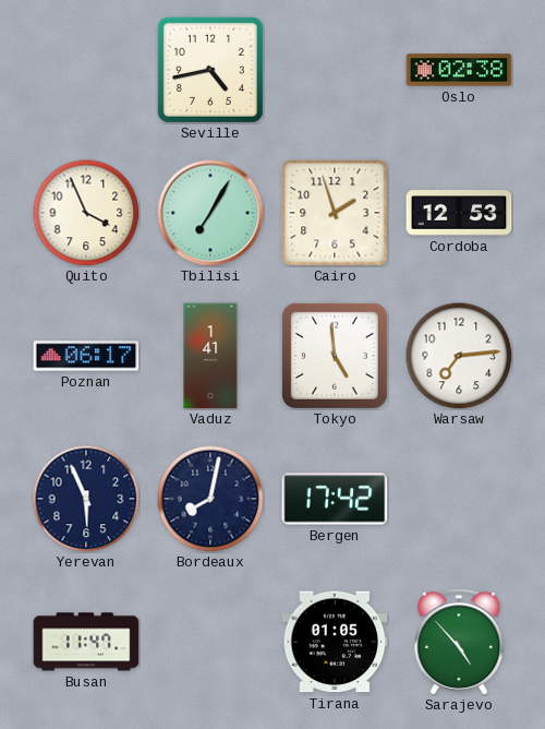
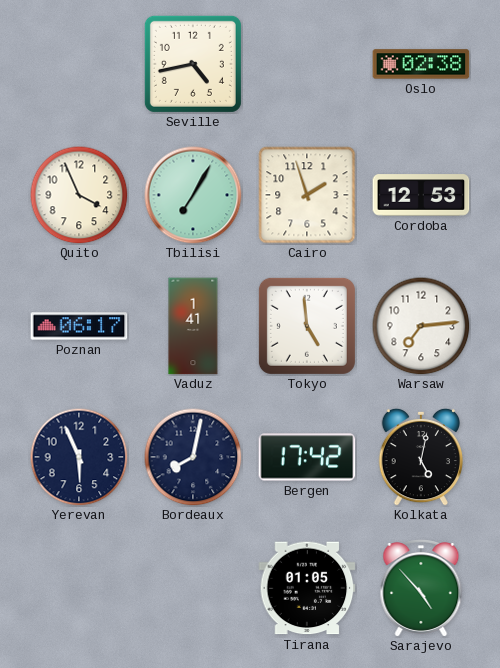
Kolkata: none -> 5:02 (420, 457)
Busan: 11:47 -> none (86, 642)
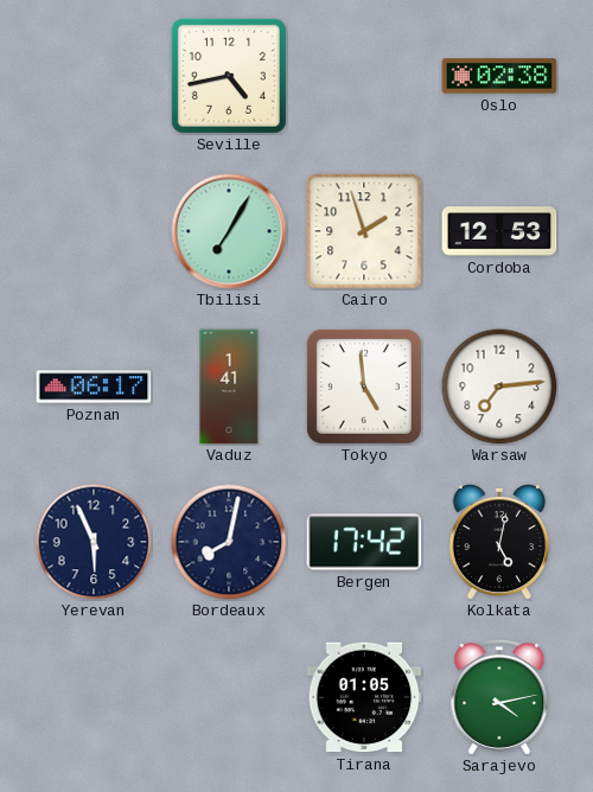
Quito: 3:56 -> none (79, 195)
Sarajevo: 4:53 -> 4:13 (499, 697)
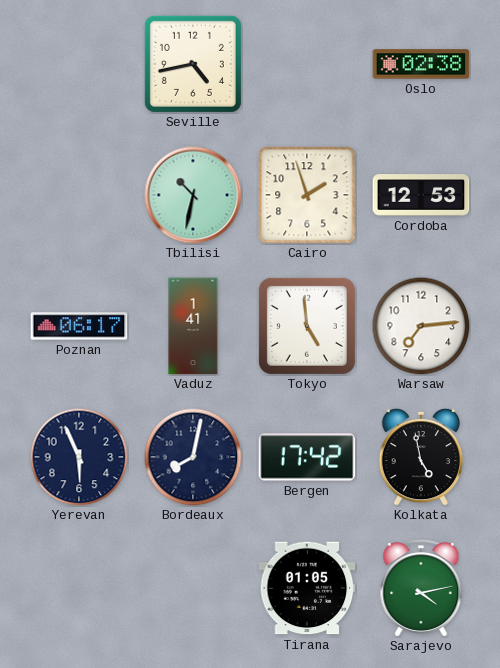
Tbilisi: 7:05 -> 10:32 (193, 195)
Kolkata: 5:02 -> 4:58 (420, 457)
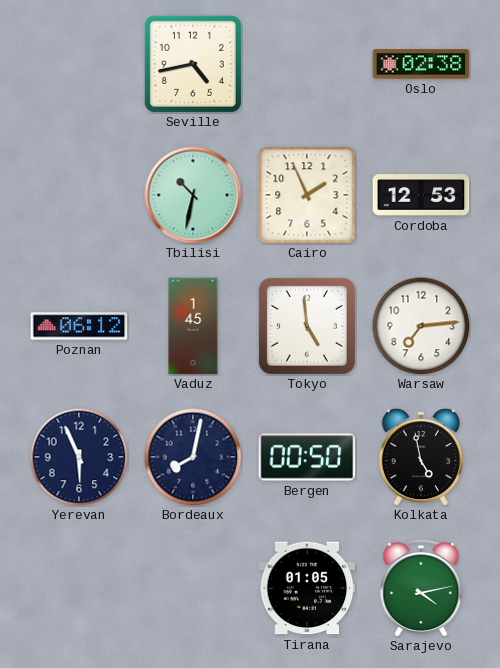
Cairo: 1:57 -> 1:56 (307, 195)
Poznan: 06:17 -> 06:12 (79, 326)
Vaduz: 1:41 -> 1:45 (193, 326)
Bergen: 17:42 -> 00:50 (307, 457)
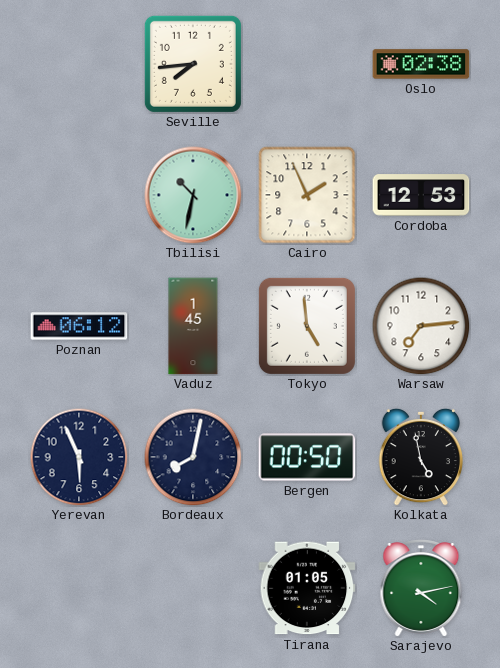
Seville: 4:43 -> 7:44 (193, 64)
